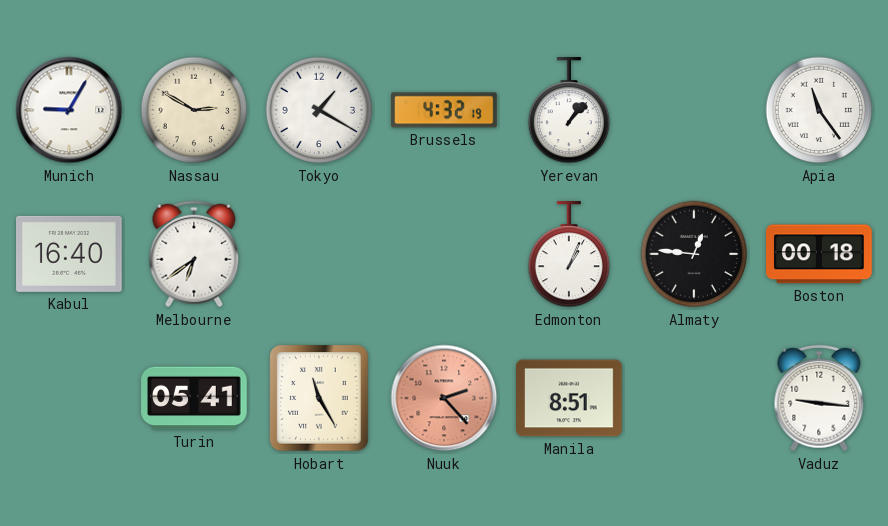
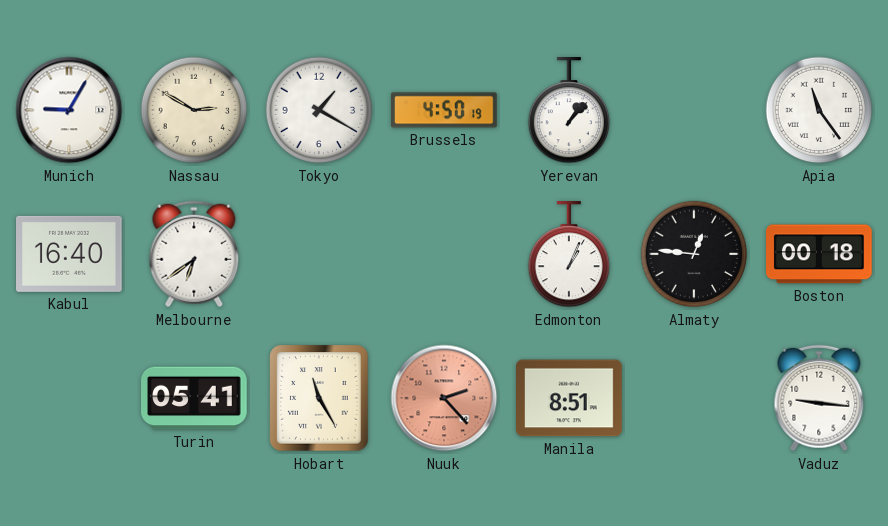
Brussels: 4:32 -> 4:50 (445, 110)
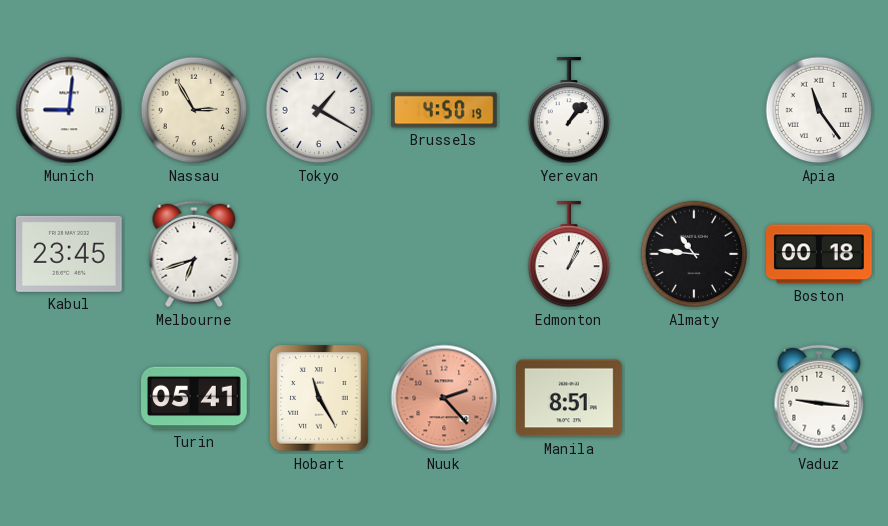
Munich: 9:05 -> 9:01 (69, 110)
Nassau: 2:50 -> 2:55 (194, 110)
Kabul: 16:40 -> 23:45 (70, 254)
Melbourne: 6:39 -> 6:42 (194, 254)
Almaty: 12:46 -> 10:46 (694, 254)
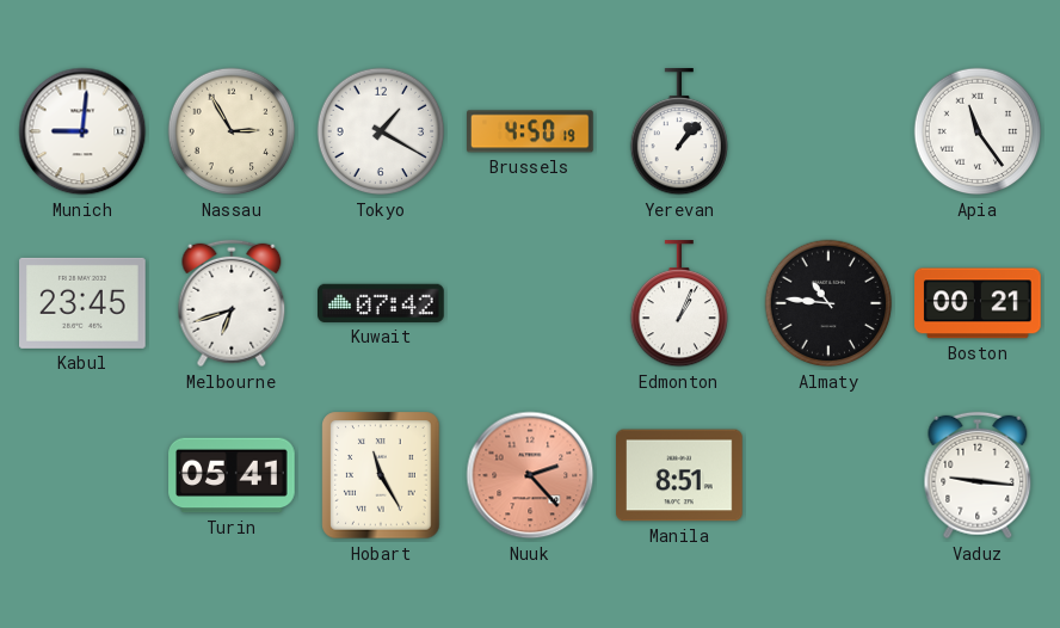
Kuwait: none -> 07:42 (382, 303)
Boston: 00:18 -> 00:21 (979, 303)
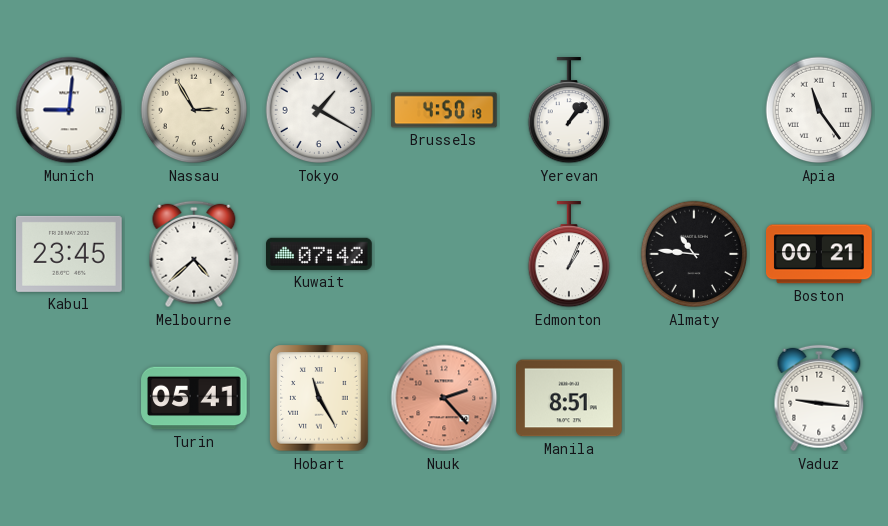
Melbourne: 6:42 -> 4:38 (194, 254)
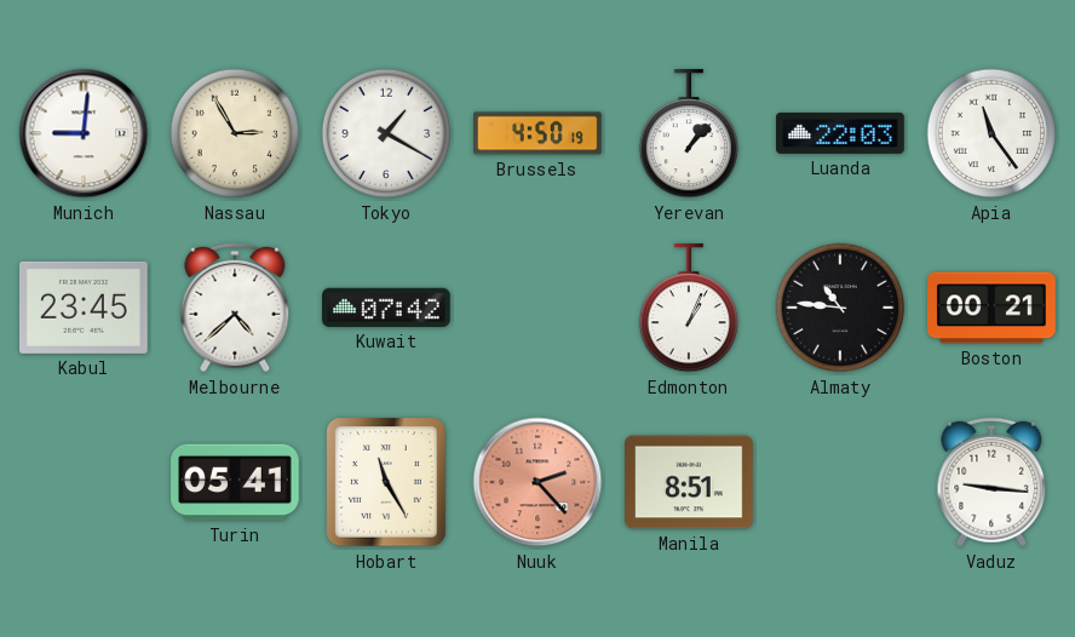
Luanda: none -> 22:03 (840, 133)
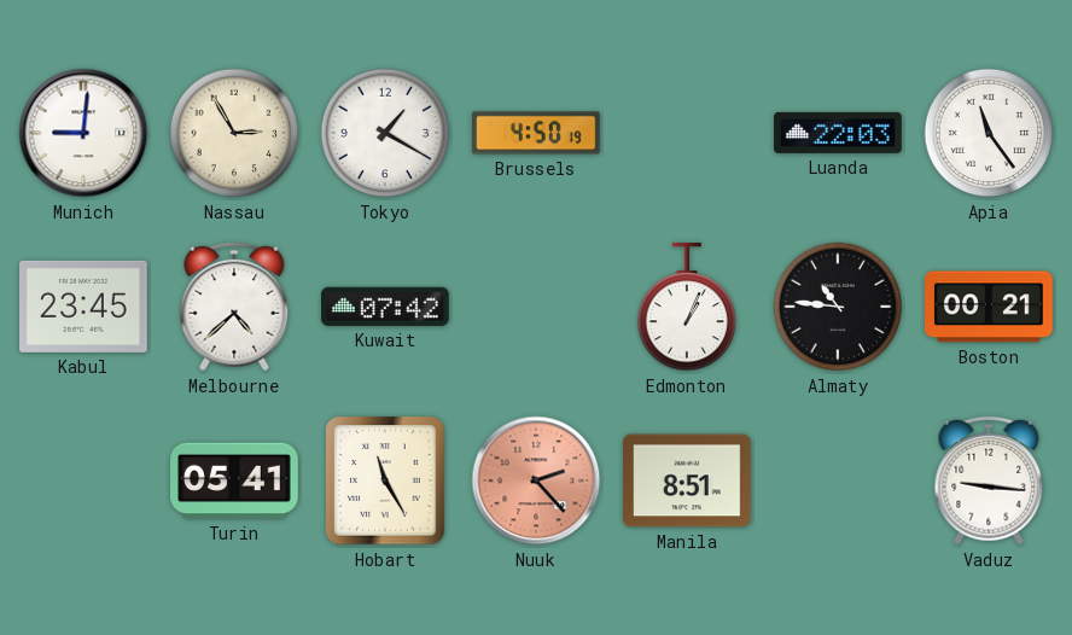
Yerevan: 1:07 -> none (688, 134)
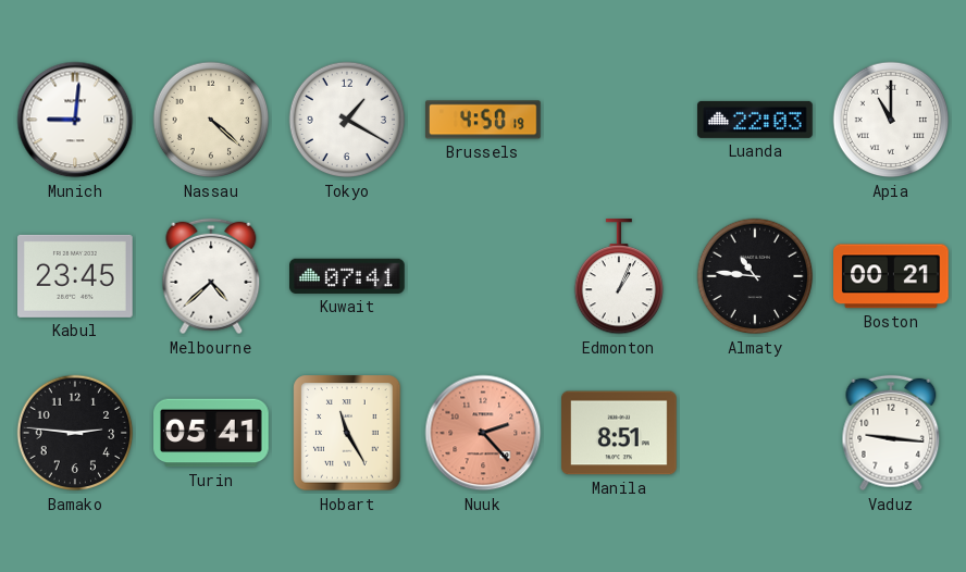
Nassau: 2:55 -> 4:22 (211, 120)
Apia: 11:24 -> 11:00 (891, 120)
Kuwait: 07:42 -> 07:41 (348, 276)
Bamako: none -> 2:46 (75, 433)
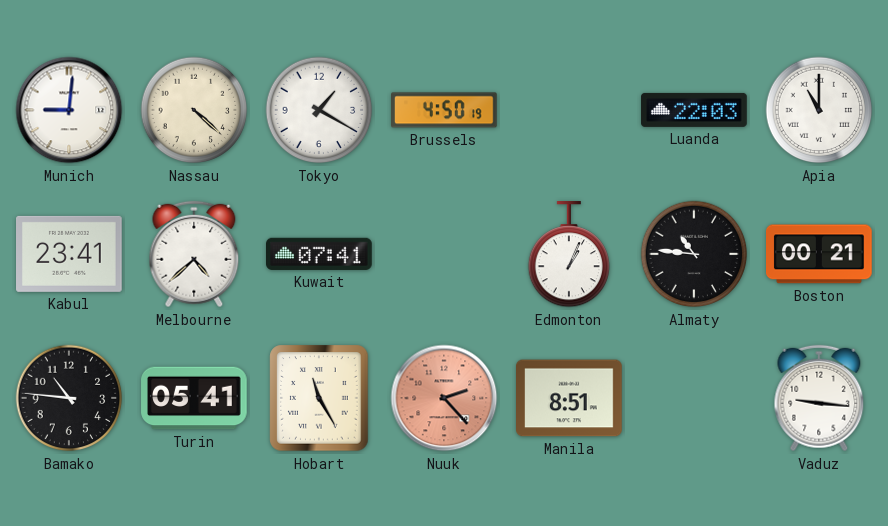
Kabul: 23:45 -> 23:41 (70, 254)
Bamako: 2:46 -> 10:46 (69, 398)
